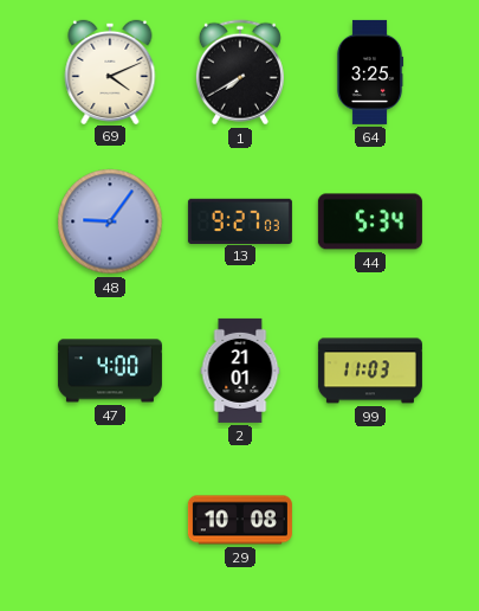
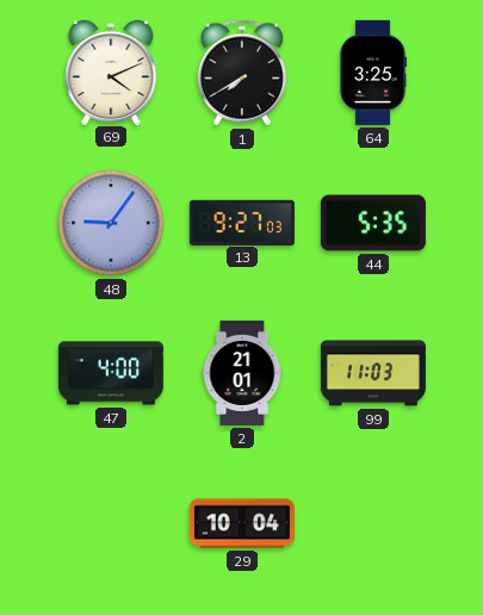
44: 5:34 -> 5:35 (373, 223)
29: 10:08 -> 10:04 (242, 523)
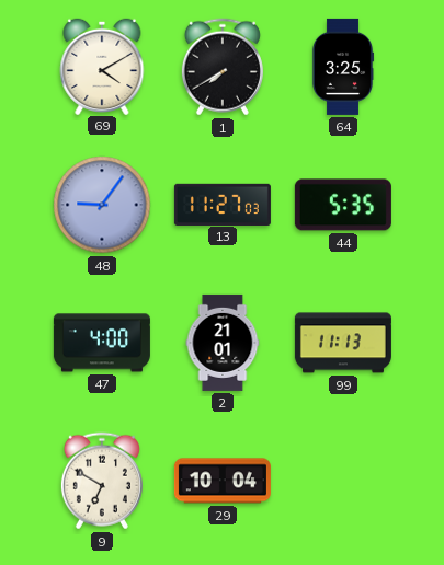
69: 4:11 -> 4:10 (102, 66)
13: 9:27 -> 11:27 (223, 204)
99: 11:03 -> 11:13 (343, 343)
9: none -> 6:50 (102, 481)
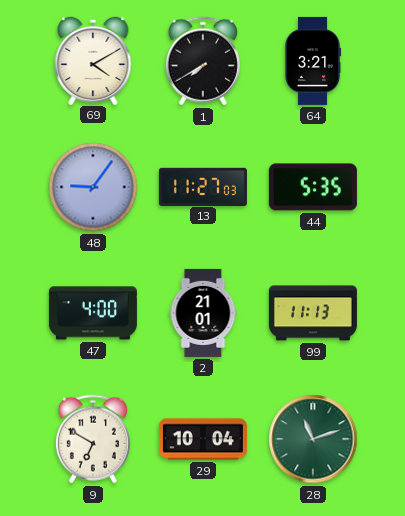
64: 3:25 -> 3:21 (313, 61)
28: none -> 11:12 (313, 439)
